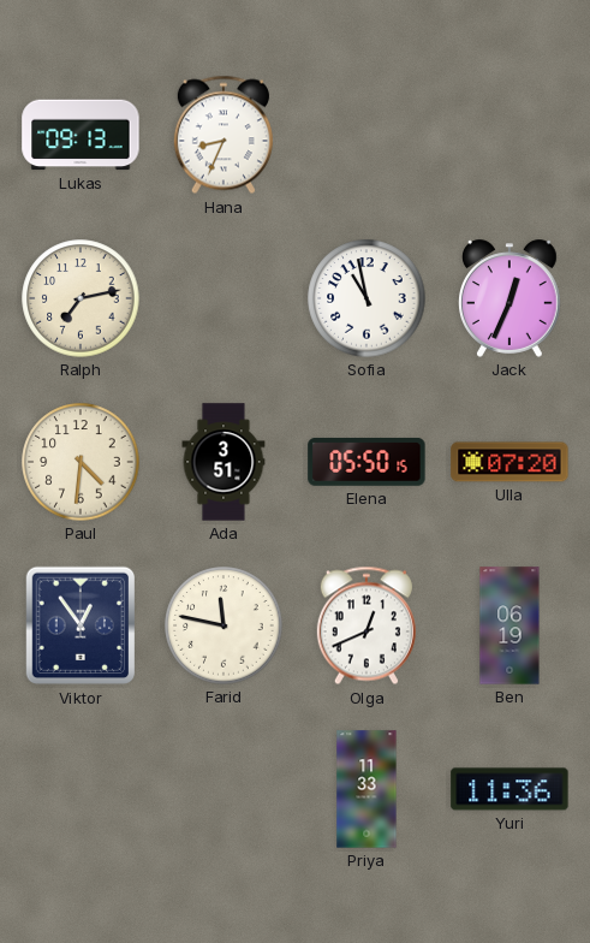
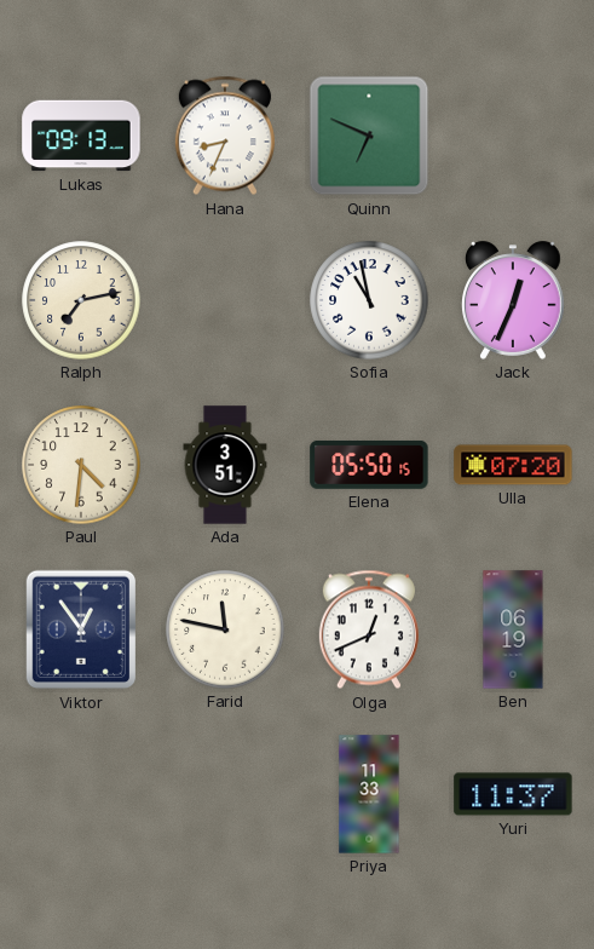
Quinn: none -> 6:49 (369, 136)
Yuri: 11:36 -> 11:37 (513, 794)
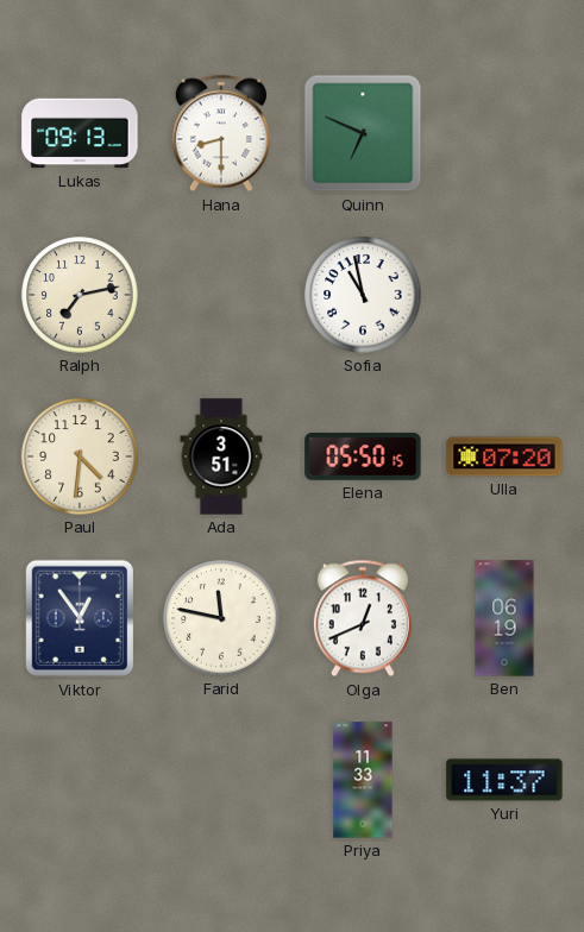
Hana: 8:34 -> 8:30 (221, 133)
Jack: 12:34 -> none (514, 300)
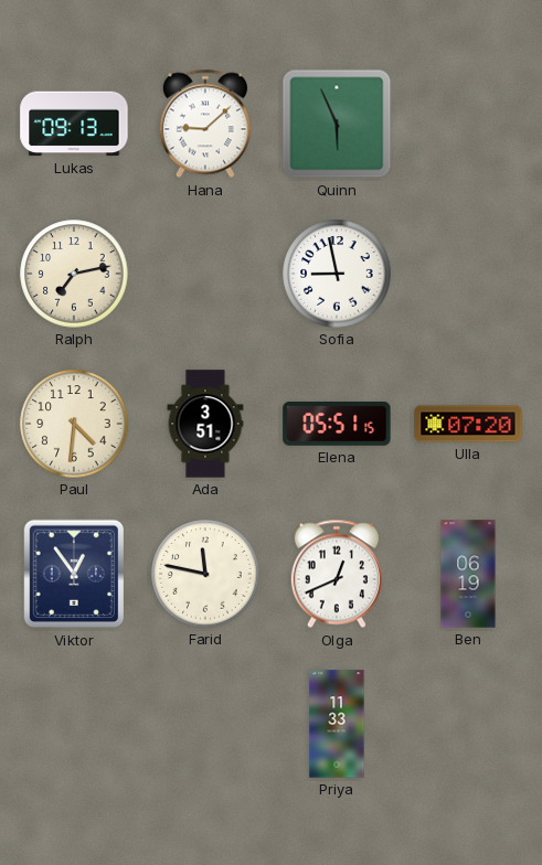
Hana: 8:30 -> 9:08 (205, 124)
Quinn: 6:49 -> 5:56 (337, 124)
Sofia: 10:58 -> 8:58 (337, 274)
Elena: 05:50 -> 05:51 (337, 424)
Yuri: 11:37 -> none (504, 780)
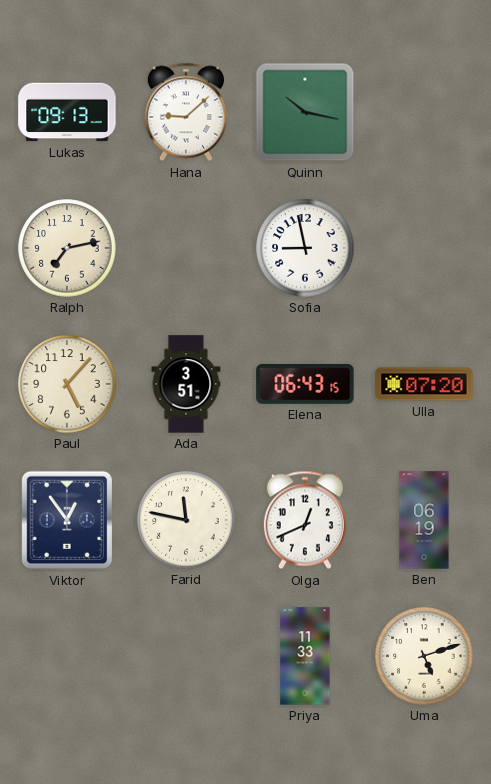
Quinn: 5:56 -> 10:17 (305, 112)
Paul: 4:31 -> 5:07 (67, 384)
Elena: 05:51 -> 06:43 (305, 384)
Uma: none -> 5:12 (424, 656)
